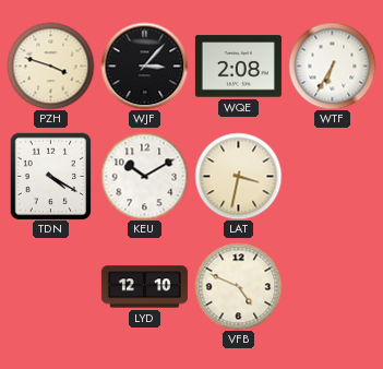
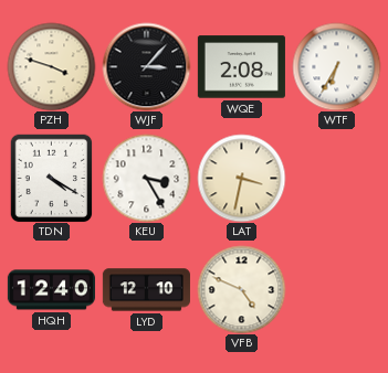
KEU: 10:10 -> 3:25 (146, 178)
HQH: none -> 12:40 (51, 290)
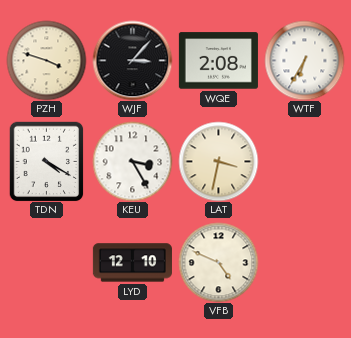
HQH: 12:40 -> none (51, 290)
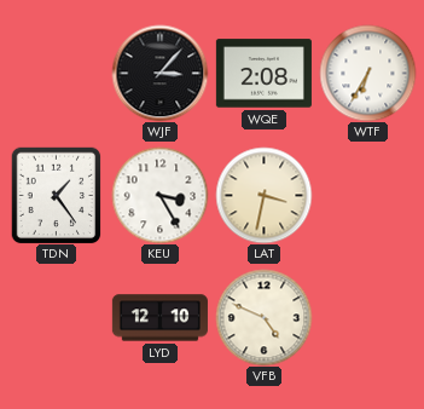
PZH: 3:48 -> none (46, 60)
TDN: 4:20 -> 1:24 (57, 195)
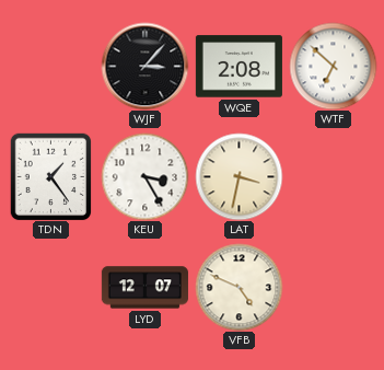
WTF: 6:35 -> 6:52 (333, 66)
LYD: 12:10 -> 12:07 (144, 288)
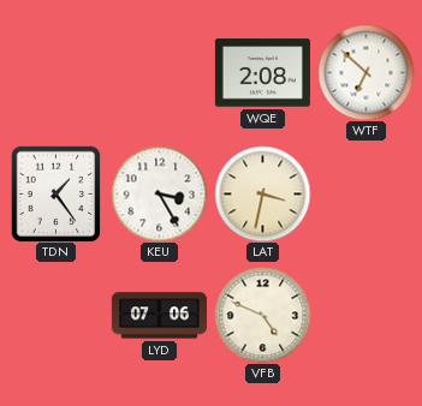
WJF: 3:07 -> none (144, 66)
LYD: 12:07 -> 07:06 (159, 316)
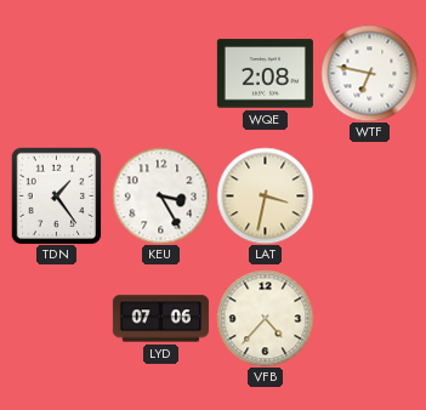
WTF: 6:52 -> 6:47 (369, 73)
VFB: 4:49 -> 4:37 (265, 318)
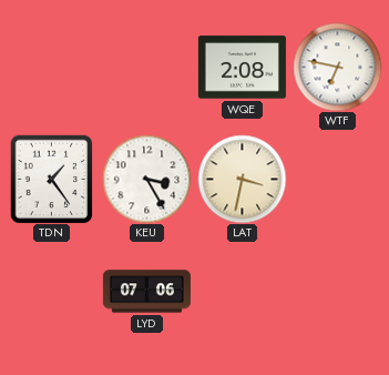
VFB: 4:37 -> none (265, 318)
